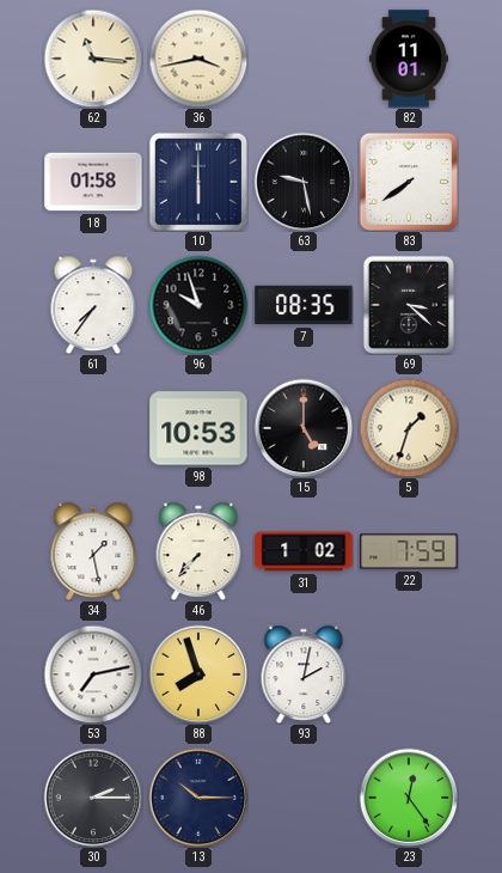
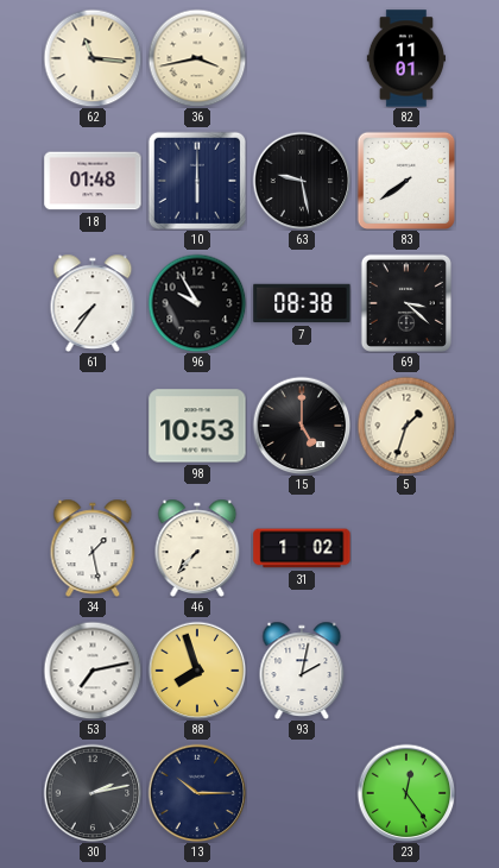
18: 01:58 -> 01:48 (93, 181)
96: 9:57 -> 9:55 (197, 303)
7: 08:35 -> 08:38 (302, 303)
22: 7:59 -> none (409, 551)
30: 2:15 -> 2:13 (93, 793)
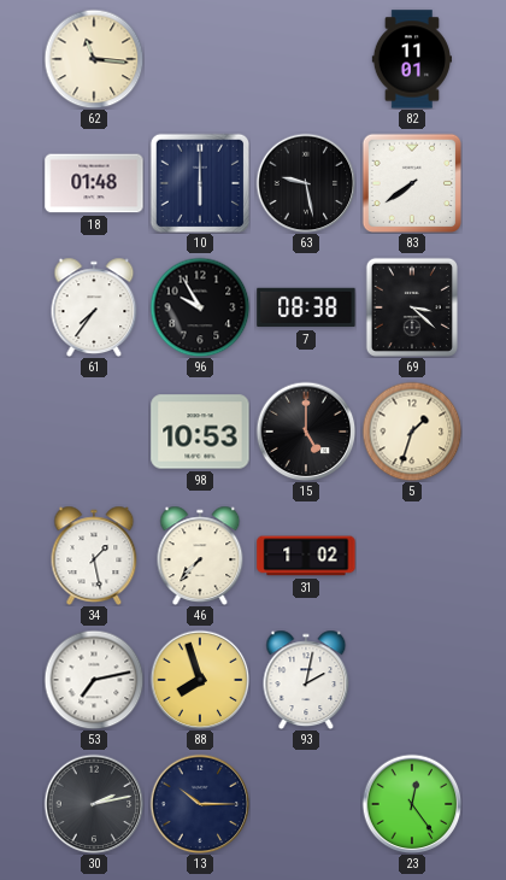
36: 3:43 -> none (197, 58)
